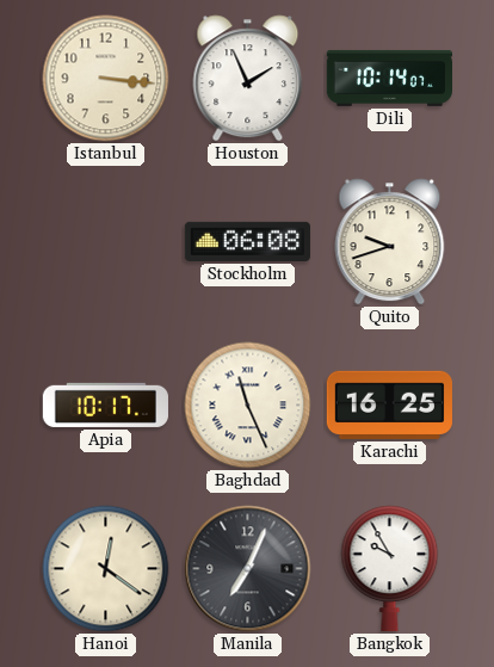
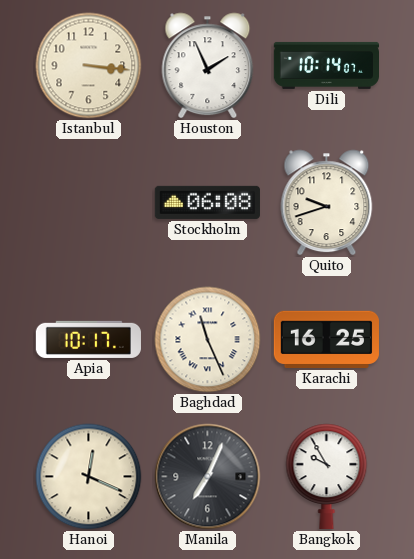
Hanoi: 12:21 -> 12:19 (89, 477)
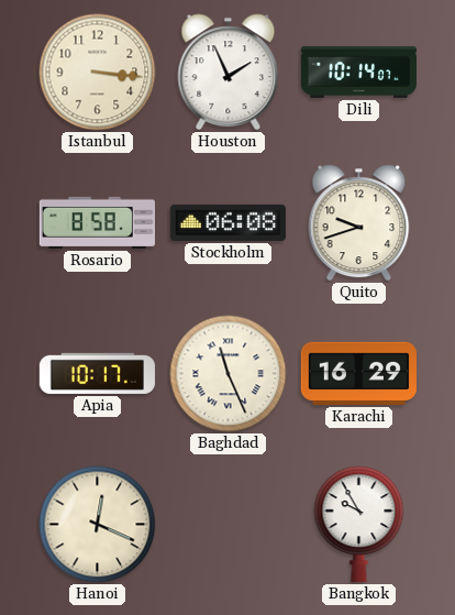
Rosario: none -> 8:58 (97, 222)
Karachi: 16:25 -> 16:29 (358, 373)
Manila: 7:04 -> none (208, 477)
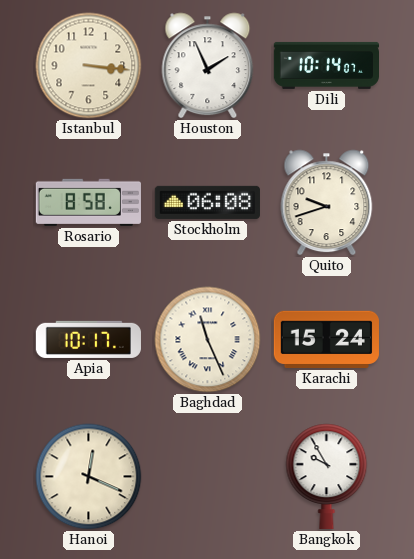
Karachi: 16:29 -> 15:24 (326, 339)
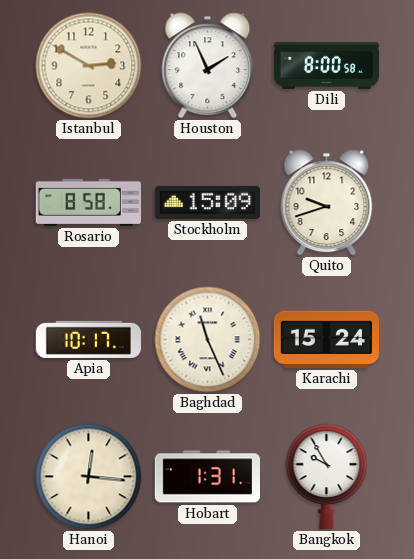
Istanbul: 3:16 -> 2:50 (89, 66)
Dili: 10:14 -> 8:00 (326, 65)
Stockholm: 06:08 -> 15:09 (207, 202)
Hanoi: 12:19 -> 12:16 (89, 477)
Hobart: none -> 1:31 (207, 477)
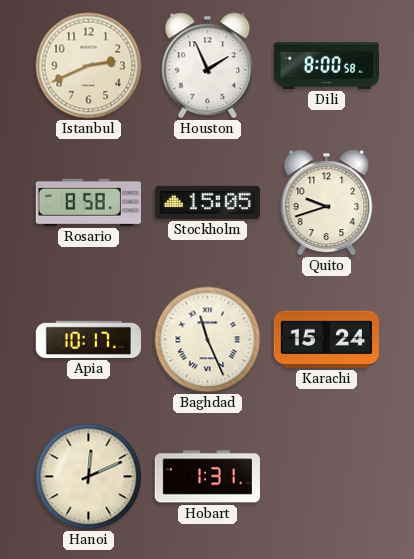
Istanbul: 2:50 -> 2:41 (89, 66)
Stockholm: 15:09 -> 15:05 (207, 202)
Hanoi: 12:16 -> 12:11 (89, 477)
Bangkok: 9:55 -> none (327, 476)
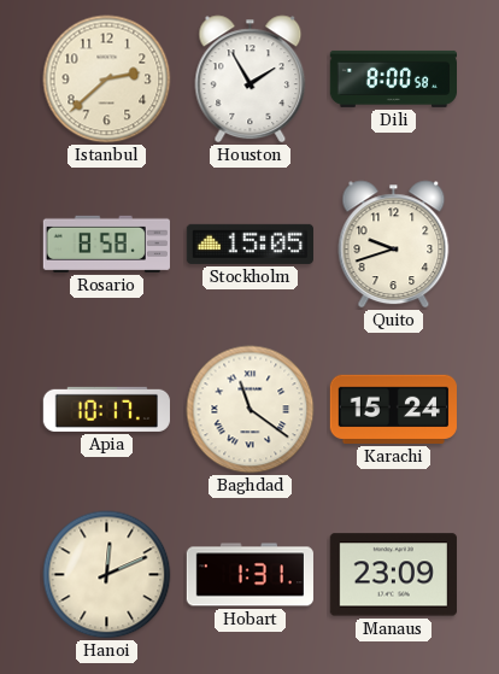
Istanbul: 2:41 -> 2:38 (107, 80)
Houston: 1:56 -> 1:55 (251, 80)
Baghdad: 11:26 -> 11:21 (251, 410)
Manaus: none -> 23:09 (393, 575)
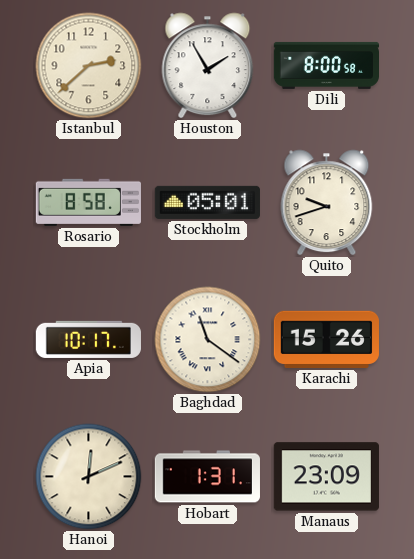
Stockholm: 15:05 -> 05:01 (207, 202)
Karachi: 15:24 -> 15:26 (326, 339)
